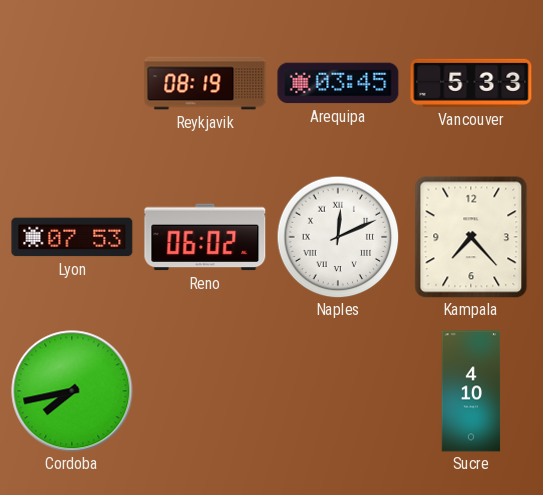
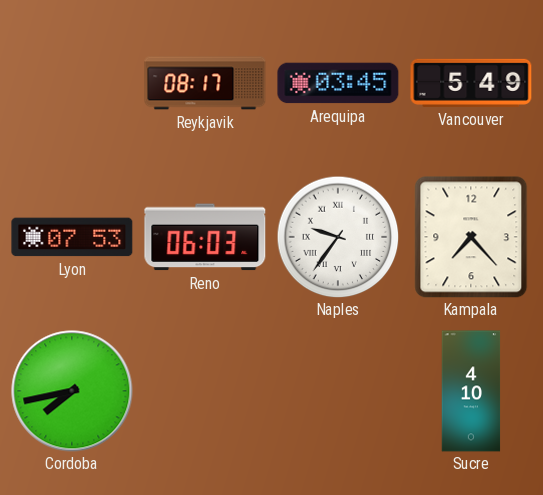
Reykjavik: 08:19 -> 08:17 (205, 83)
Vancouver: 5:33 -> 5:49 (471, 83)
Reno: 06:02 -> 06:03 (205, 237)
Naples: 12:11 -> 9:36 (338, 237)
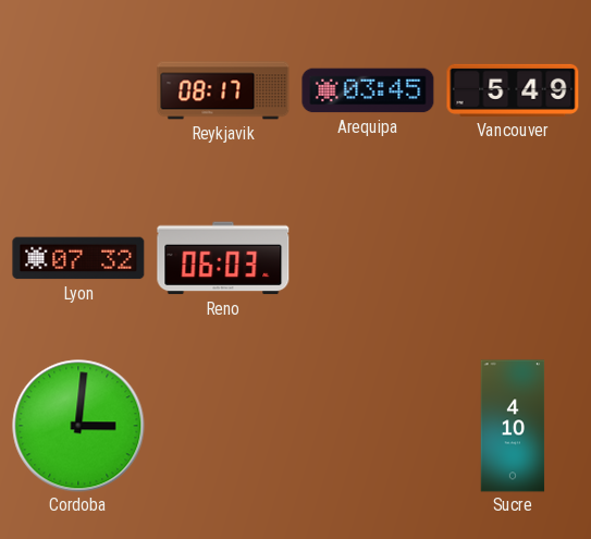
Lyon: 07:53 -> 07:32 (78, 258)
Naples: 9:36 -> none (338, 237)
Kampala: 7:23 -> none (471, 237)
Cordoba: 7:43 -> 3:01 (78, 426)
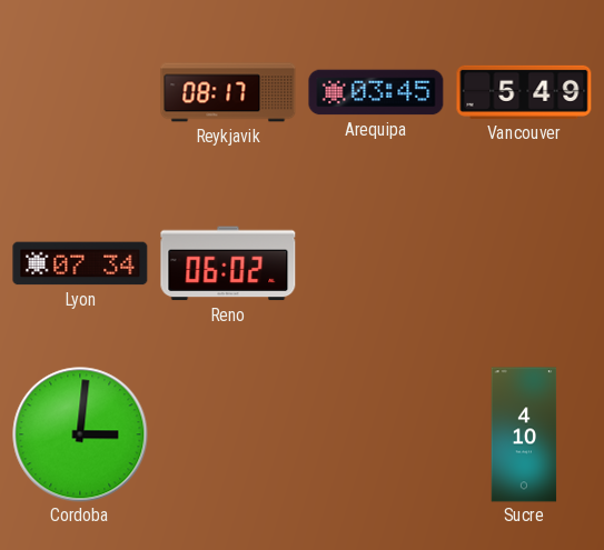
Lyon: 07:32 -> 07:34 (80, 263)
Reno: 06:03 -> 06:02 (228, 263)
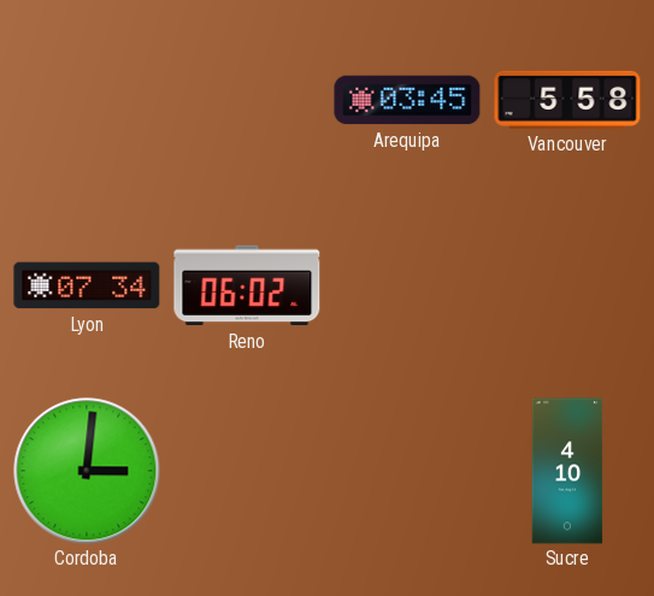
Reykjavik: 08:17 -> none (228, 92)
Vancouver: 5:49 -> 5:58 (567, 100)
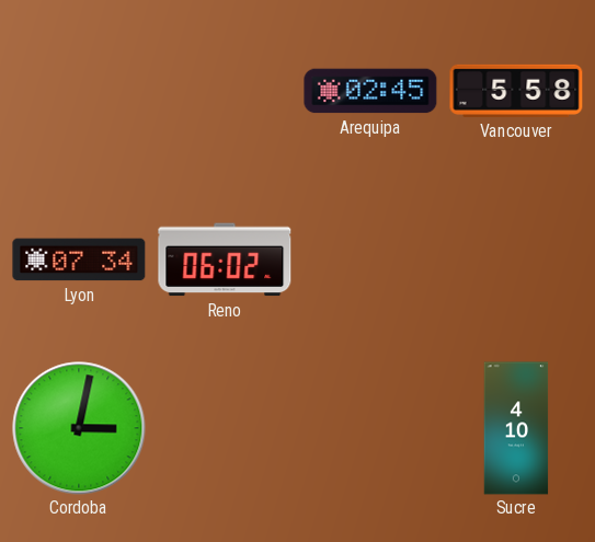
Arequipa: 03:45 -> 02:45 (370, 91)
Cordoba: 3:01 -> 3:02 (79, 428)
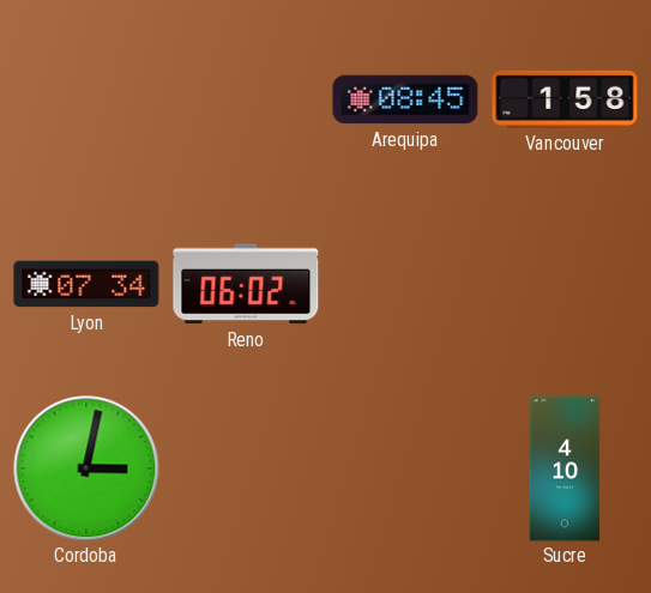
Arequipa: 02:45 -> 08:45 (405, 99)
Vancouver: 5:58 -> 1:58 (565, 99)
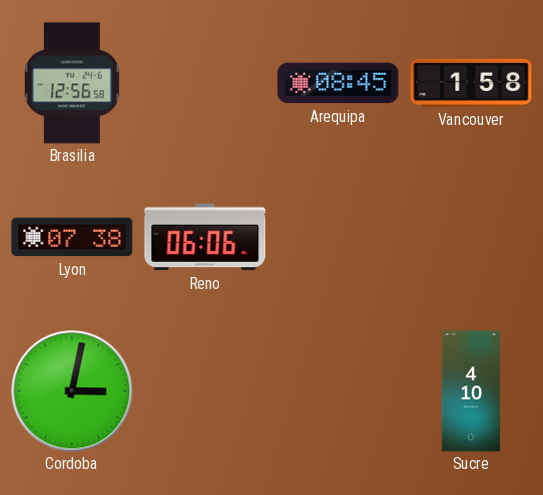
Brasilia: none -> 12:56 (72, 83)
Lyon: 07:34 -> 07:38 (72, 237)
Reno: 06:02 -> 06:06 (205, 237)
